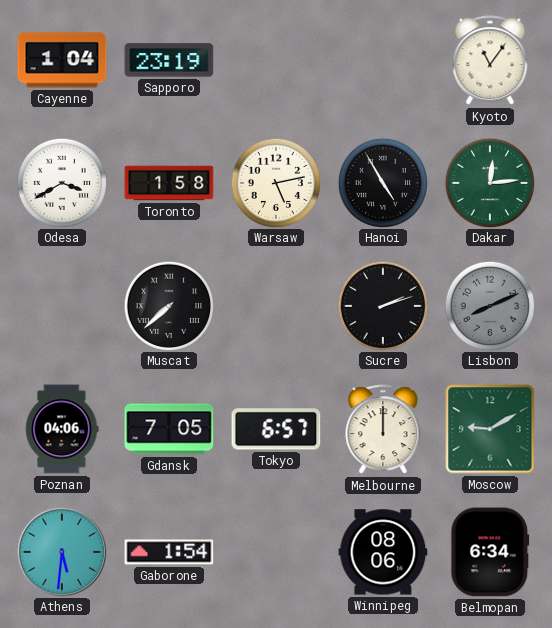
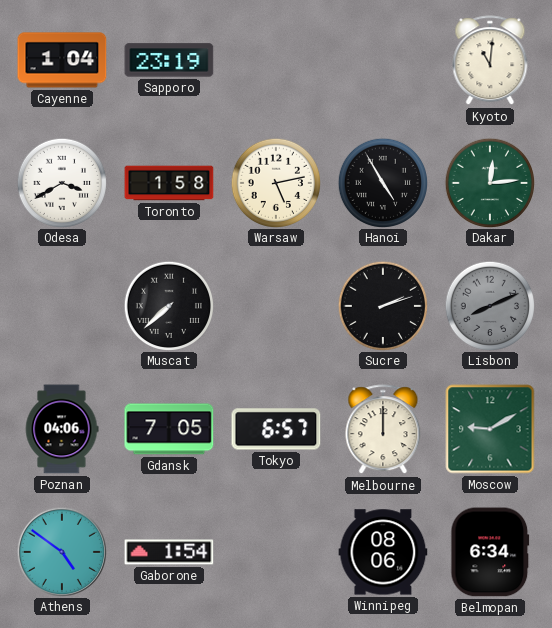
Kyoto: 11:06 -> 11:01 (490, 61)
Athens: 5:31 -> 4:51 (61, 551)
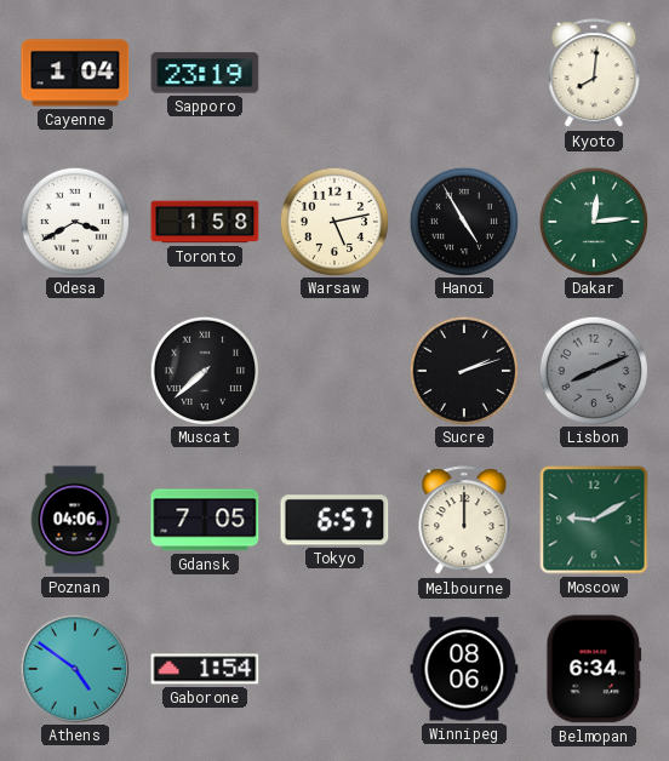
Kyoto: 11:01 -> 8:01 (594, 74)
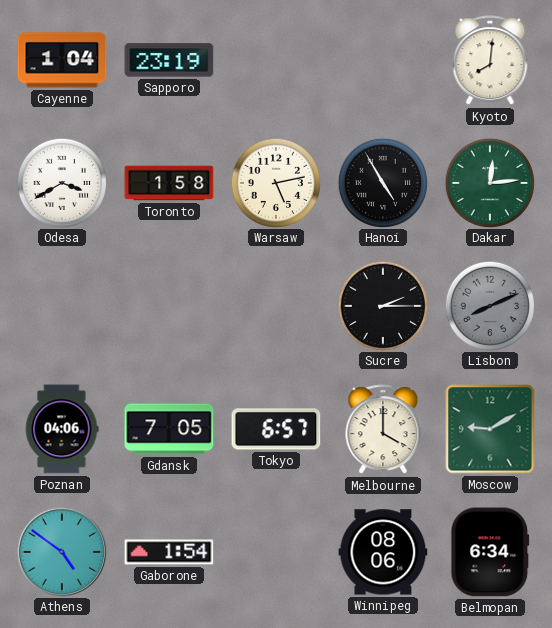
Muscat: 7:38 -> none (204, 370)
Sucre: 2:12 -> 2:15 (382, 305)
Melbourne: 12:00 -> 4:00 (383, 430)
